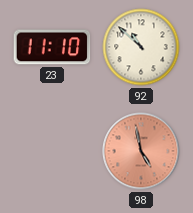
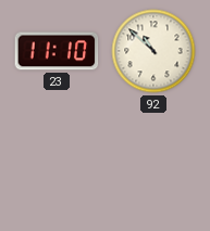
98: 4:58 -> none (141, 151)
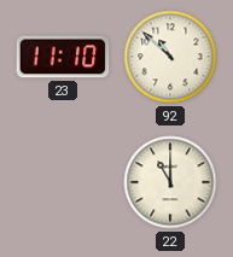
22: none -> 11:00 (170, 182)
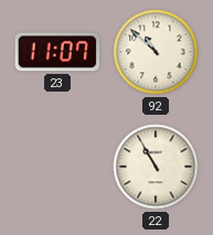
23: 11:10 -> 11:07 (57, 52)
22: 11:00 -> 10:55 (156, 167)
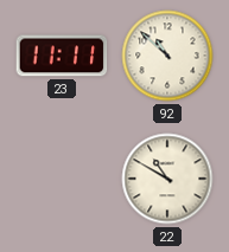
23: 11:07 -> 11:11 (62, 56)
22: 10:55 -> 10:50 (167, 179)
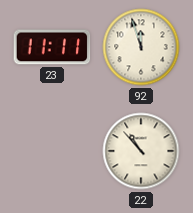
92: 10:52 -> 11:57 (141, 47)
22: 10:50 -> 10:53 (141, 151)
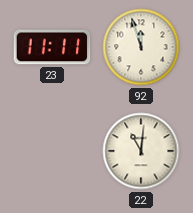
22: 10:53 -> 11:01 (141, 151)
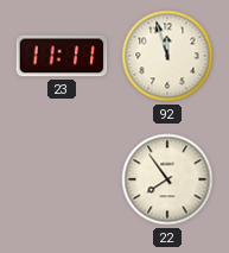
22: 11:01 -> 7:54 (167, 179)
